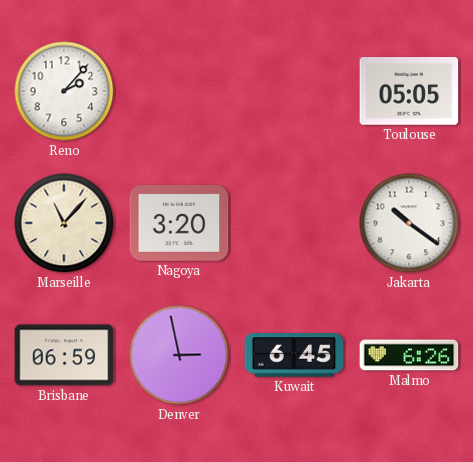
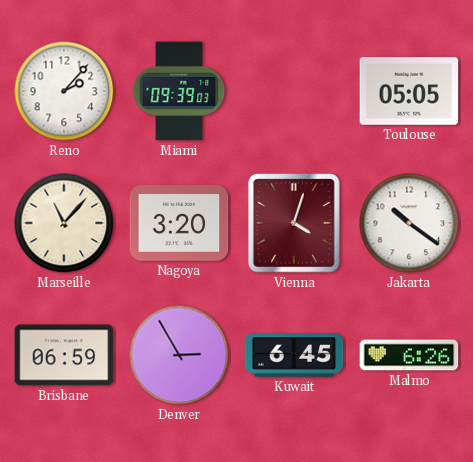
Miami: none -> 09:39 (179, 91)
Vienna: none -> 4:03 (294, 223)
Denver: 2:58 -> 2:55 (179, 355)
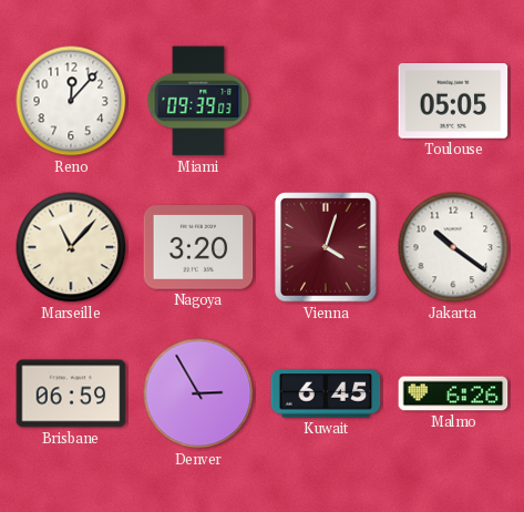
Reno: 2:07 -> 12:07 (71, 101)
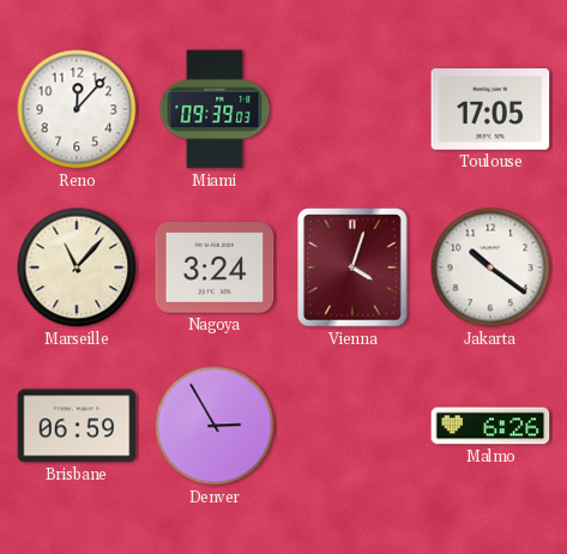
Toulouse: 05:05 -> 17:05 (490, 110)
Nagoya: 3:20 -> 3:24 (215, 267)
Kuwait: 6:45 -> none (326, 393)
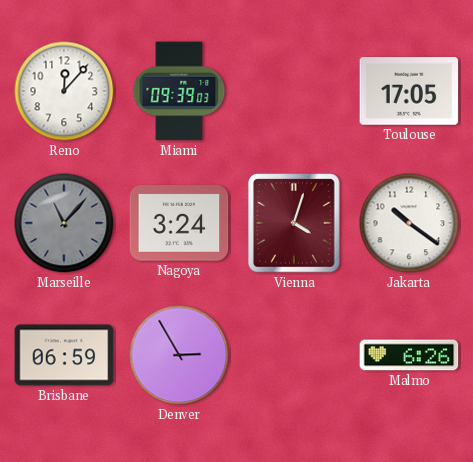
Marseille dial: cream -> grey (64, 223)
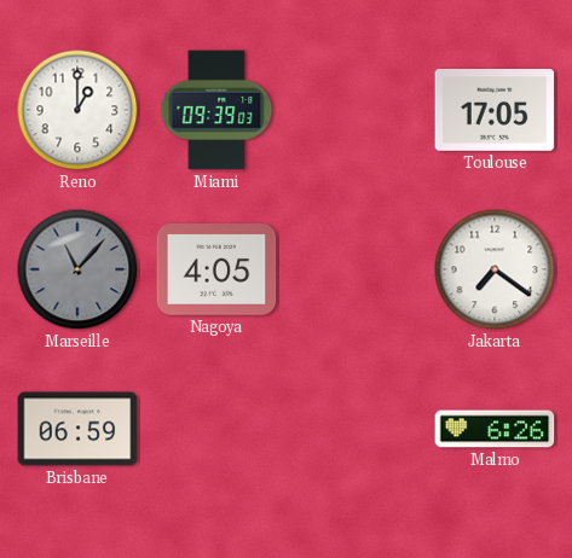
Reno: 12:07 -> 1:00 (77, 110)
Nagoya: 3:24 -> 4:05 (216, 269)
Vienna: 4:03 -> none (294, 223)
Jakarta: 10:21 -> 7:21 (495, 269)
Denver: 2:55 -> none (179, 355)
